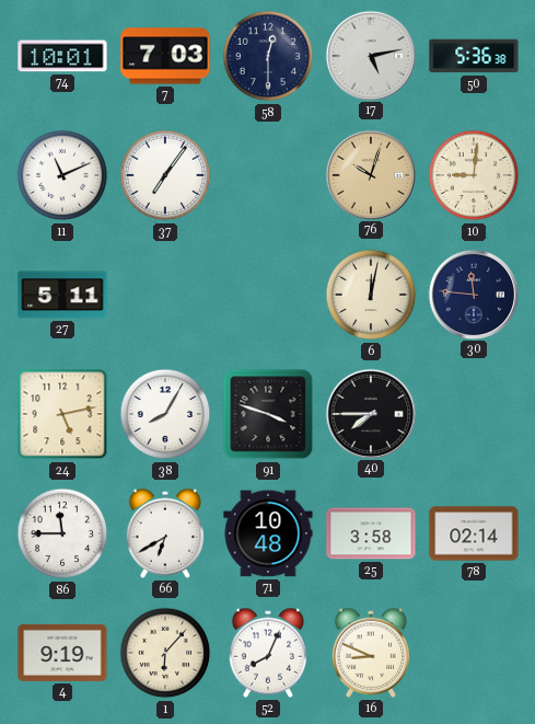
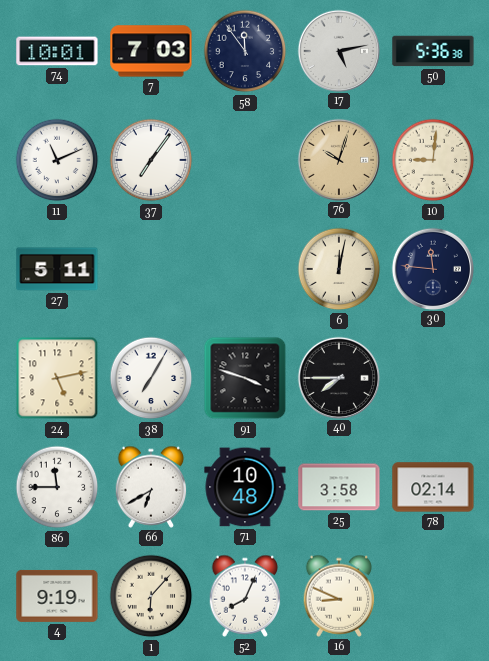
58: 12:30 -> 11:54 (245, 51)
38: 8:05 -> 7:05 (151, 378)
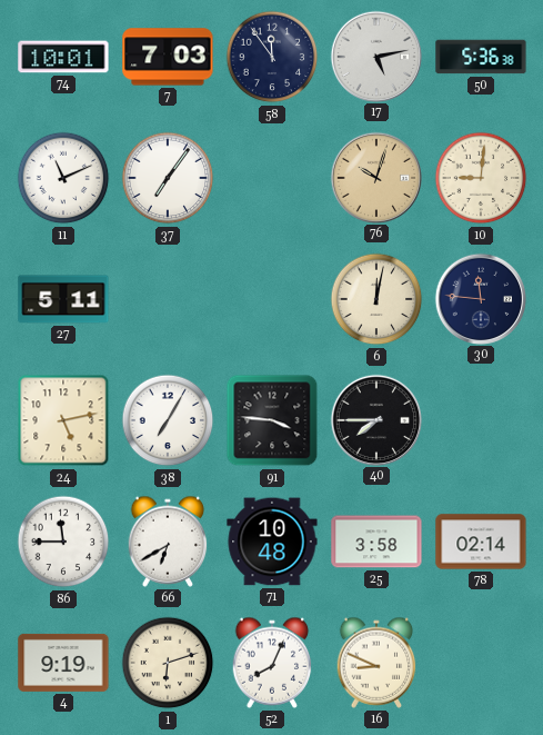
91: 3:48 -> 3:46 (272, 420)
1: 6:07 -> 6:12 (168, 663)
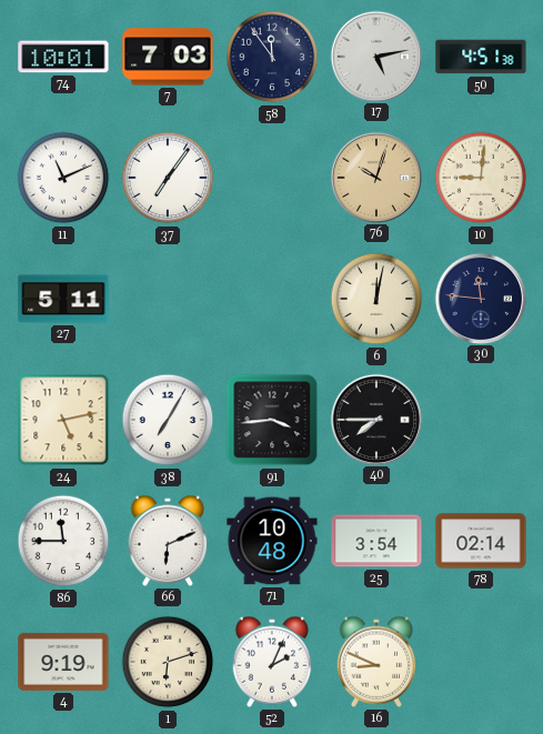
50: 5:36 -> 4:51 (481, 57)
91: 3:46 -> 3:44 (272, 420)
66: 6:40 -> 6:11 (168, 541)
25: 3:58 -> 3:54 (376, 541)
52: 8:04 -> 2:04 (272, 662)
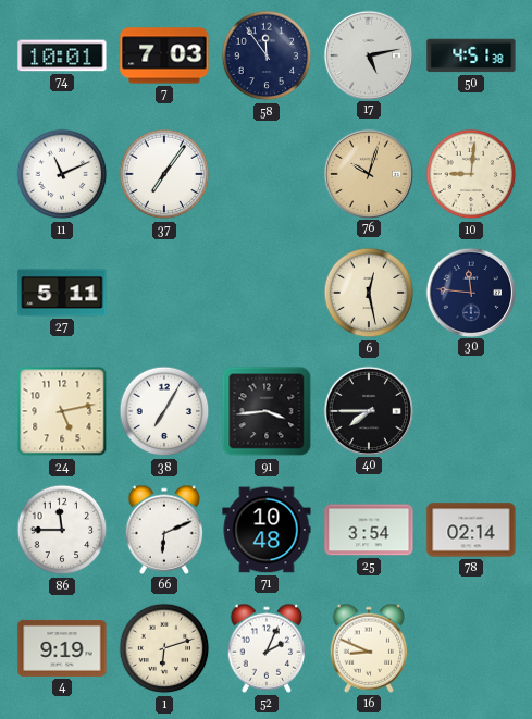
6: 12:02 -> 12:28 (369, 293)
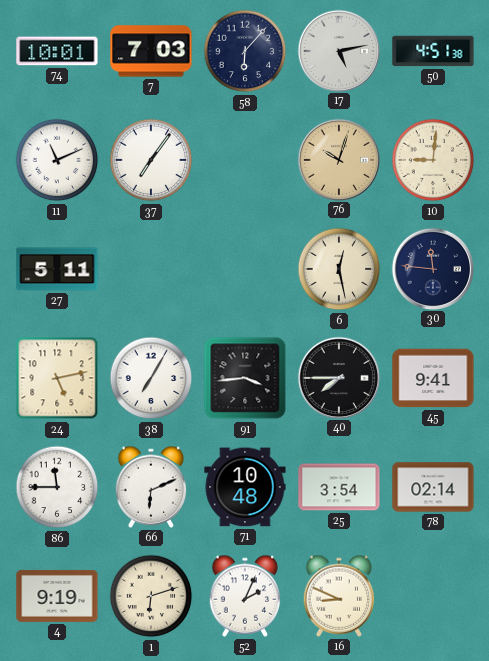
58: 11:54 -> 6:07 (245, 51)
45: none -> 9:41 (433, 378)
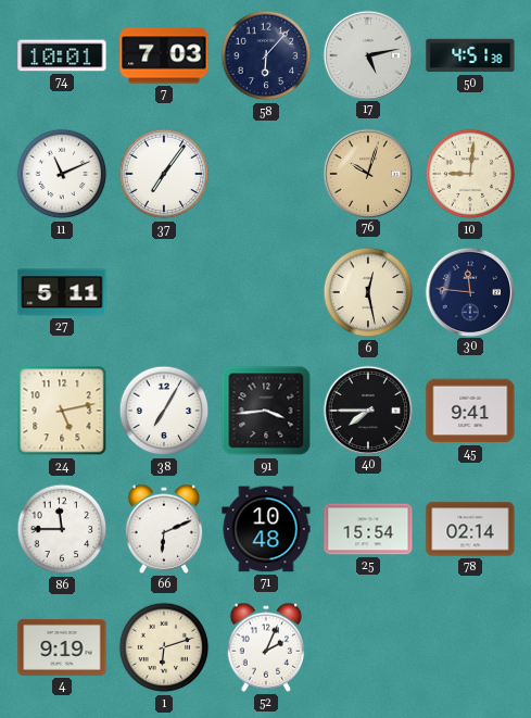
25: 3:54 -> 15:54 (368, 529)
16: 8:49 -> none (339, 596)
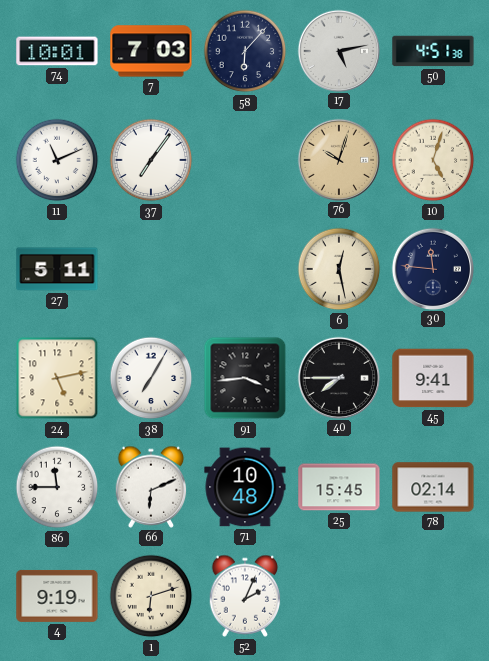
10: 9:01 -> 5:03 (433, 160)
25: 15:54 -> 15:45 (339, 487)
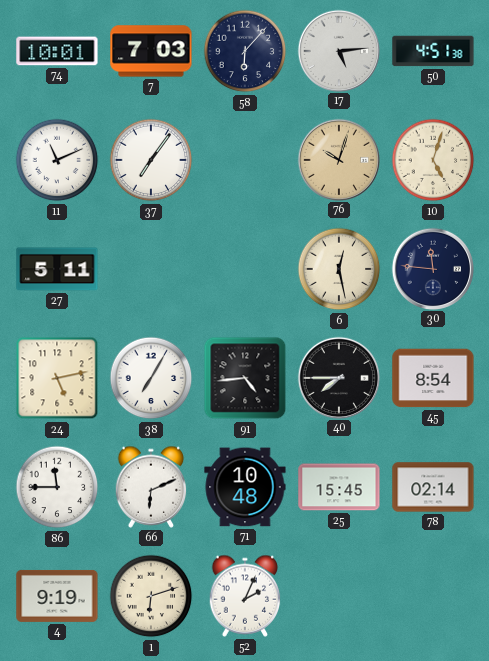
17: 5:13 -> 5:14 (338, 50)
91: 3:44 -> 4:44 (245, 378)
45: 9:41 -> 8:54 (433, 378)
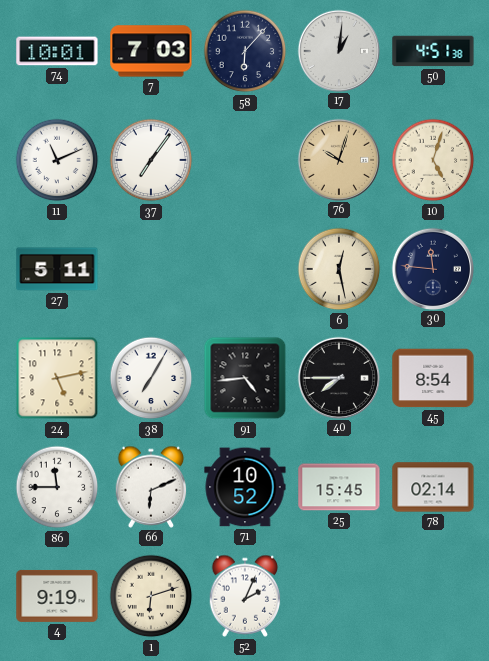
17: 5:14 -> 1:01 (338, 50)
71: 10:48 -> 10:52 (245, 487)
